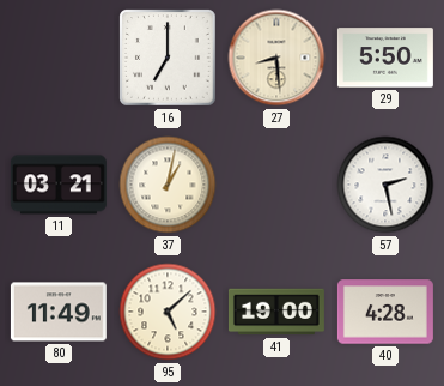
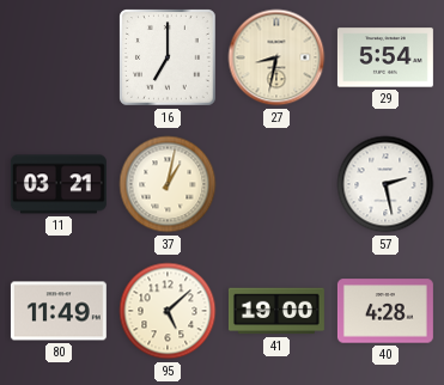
27: 8:29 -> 8:32 (276, 57)
29: 5:50 -> 5:54 (385, 57)
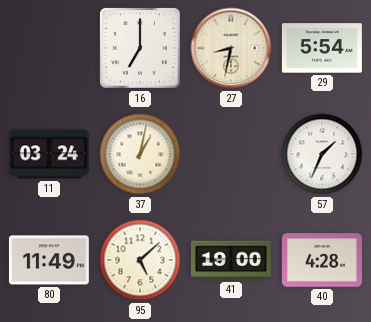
11: 03:21 -> 03:24 (49, 154)
57: 2:28 -> 1:34 (322, 154)
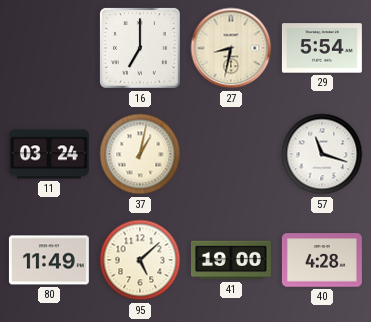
57: 1:34 -> 11:18 (322, 154)
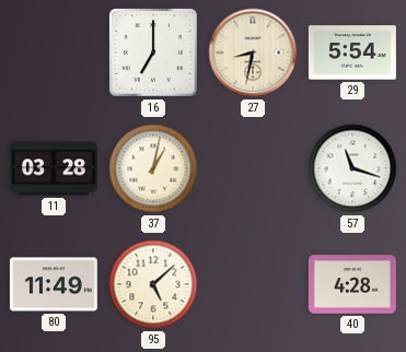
11: 03:24 -> 03:28 (54, 168)
41: 19:00 -> none (231, 260)
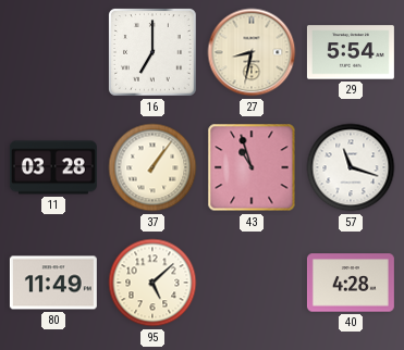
37: 1:02 -> 1:06 (152, 167)
43: none -> 10:57 (252, 167)
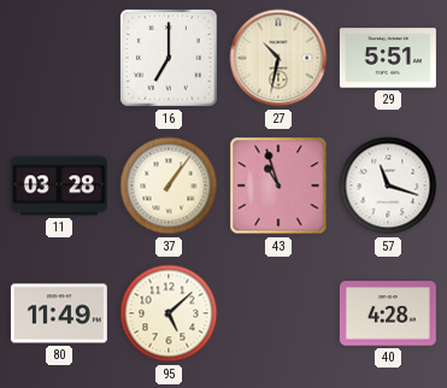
27: 8:32 -> 10:32 (278, 58)
29: 5:54 -> 5:51 (388, 58)
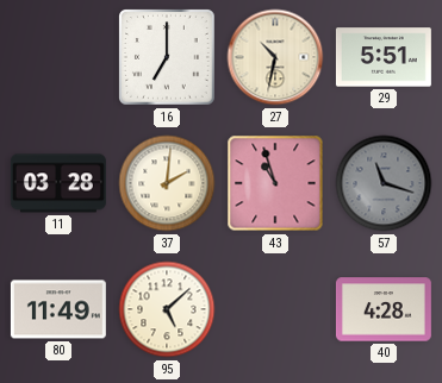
37: 1:06 -> 2:01 (167, 183)
57 dial: white -> grey (384, 183)
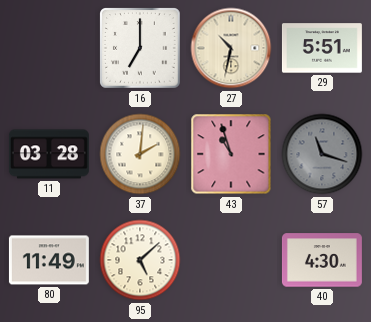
40: 4:28 -> 4:30 (322, 260)
